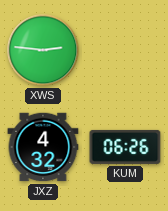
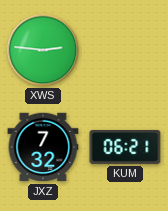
JXZ: 4:32 -> 7:32 (43, 147)
KUM: 06:26 -> 06:21 (125, 147)
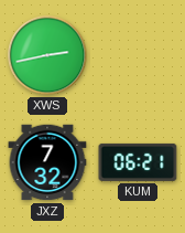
XWS: 2:46 -> 2:43 (47, 55)
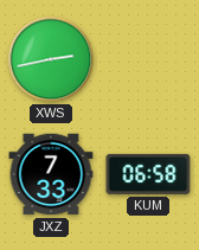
JXZ: 7:32 -> 7:33 (51, 174)
KUM: 06:21 -> 06:58 (148, 174)
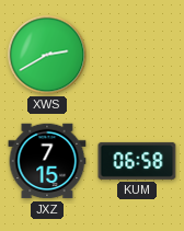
XWS: 2:43 -> 2:40 (47, 55)
JXZ: 7:33 -> 7:15 (47, 161)
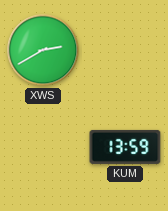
JXZ: 7:15 -> none (47, 161)
KUM: 06:58 -> 13:59 (125, 147)
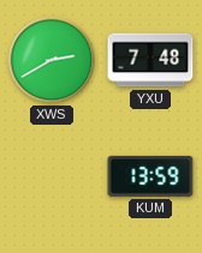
YXU: none -> 7:48 (150, 60)
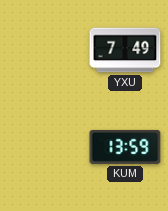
XWS: 2:40 -> none (52, 60)
YXU: 7:48 -> 7:49 (125, 50)
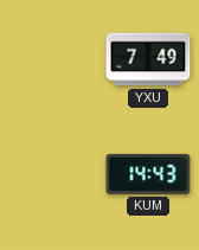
KUM: 13:59 -> 14:43 (148, 174)
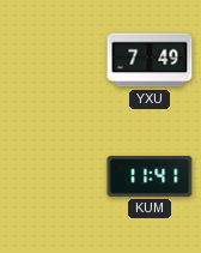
KUM: 14:43 -> 11:41 (150, 176)
